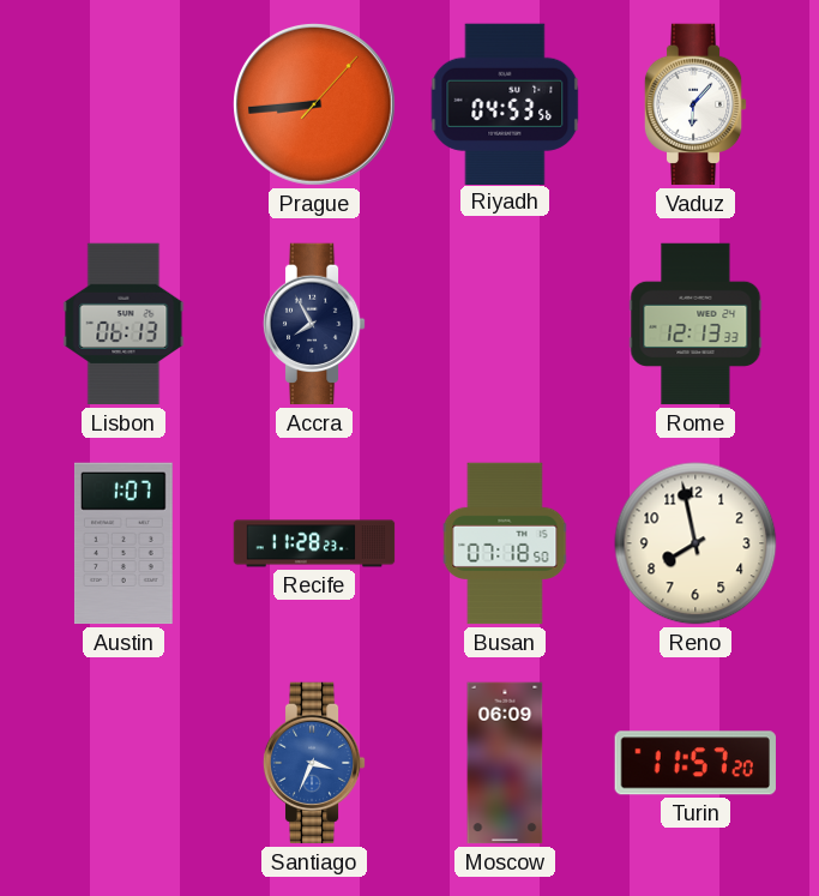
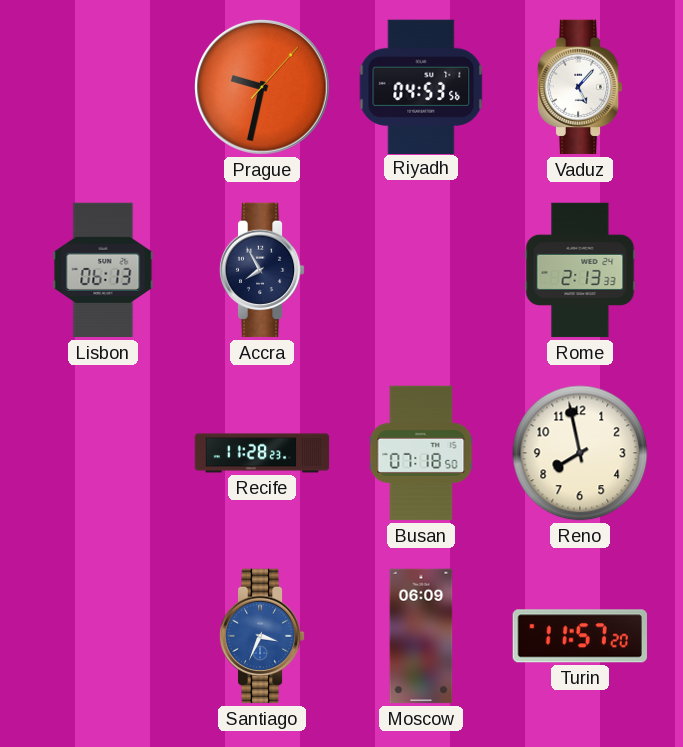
Prague: 8:44 -> 9:32 (263, 88)
Vaduz: 6:07 -> 5:07 (580, 87)
Rome: 12:13 -> 2:13 (580, 270)
Austin: 1:07 -> none (124, 543)
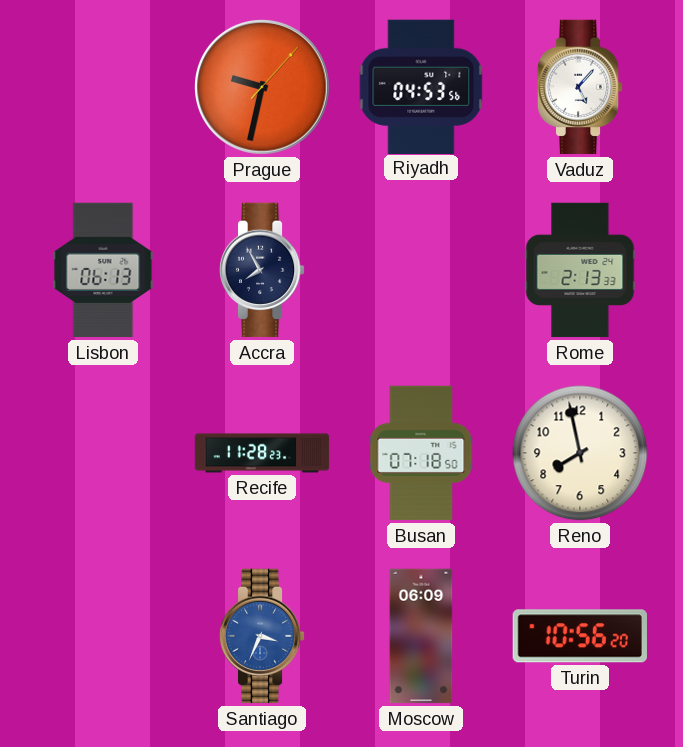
Turin: 11:57 -> 10:56 (580, 636)
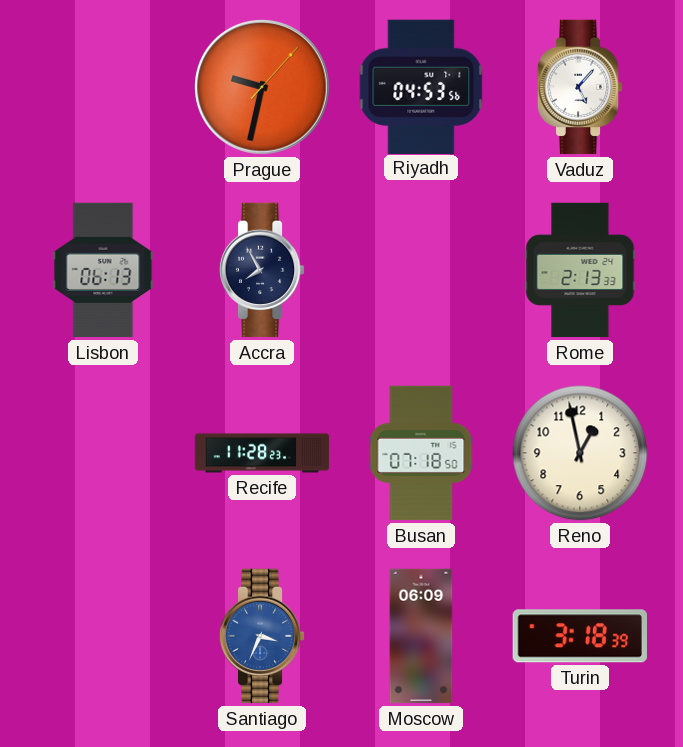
Reno: 7:58 -> 12:58 (580, 453)
Turin: 10:56 -> 3:18 (580, 636)
